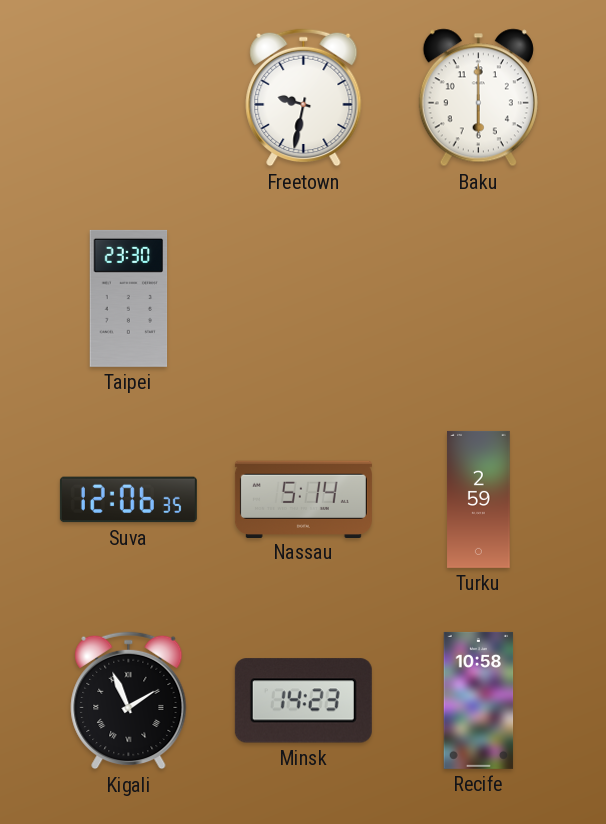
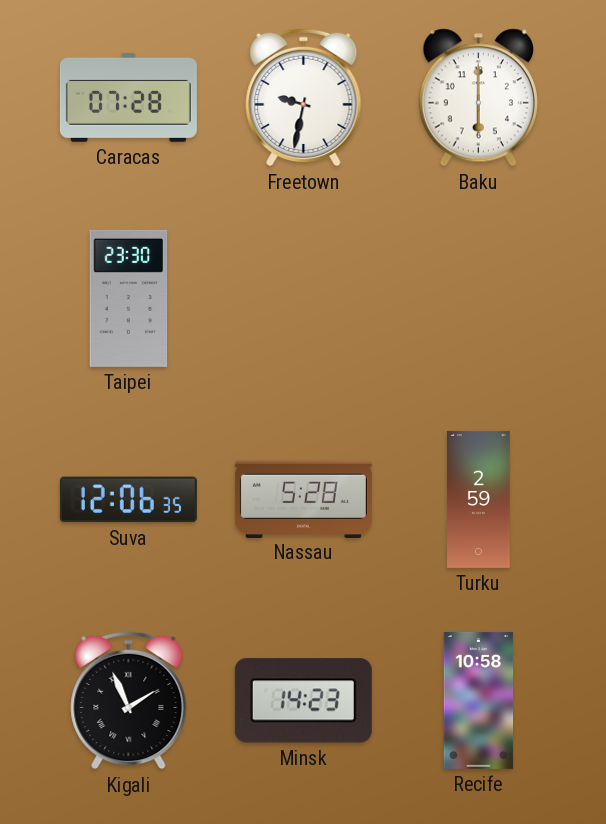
Caracas: none -> 07:28 (128, 97)
Nassau: 5:14 -> 5:28 (303, 499)
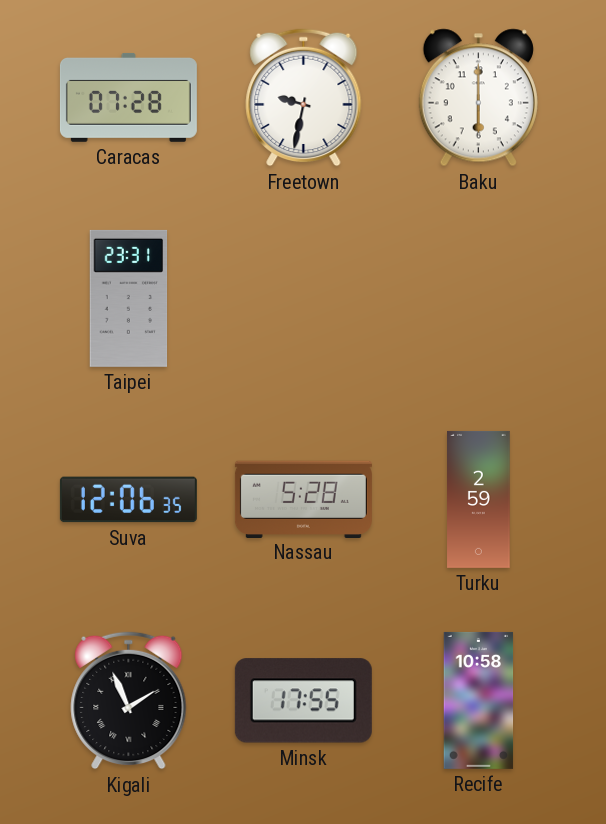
Taipei: 23:30 -> 23:31 (129, 298)
Minsk: 14:23 -> 17:55 (303, 701)
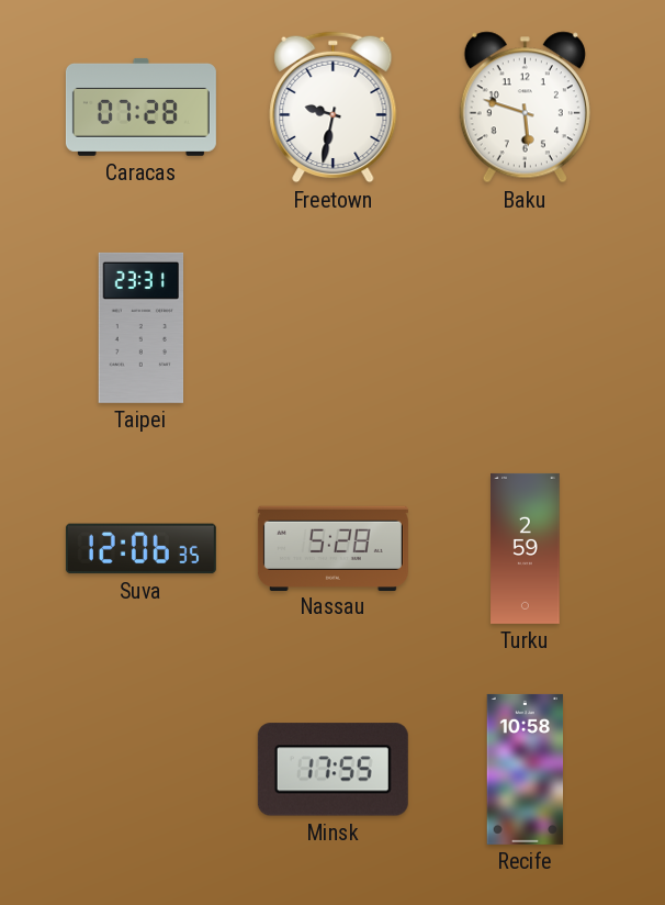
Baku: 6:00 -> 5:48 (525, 108)
Kigali: 1:56 -> none (129, 701)
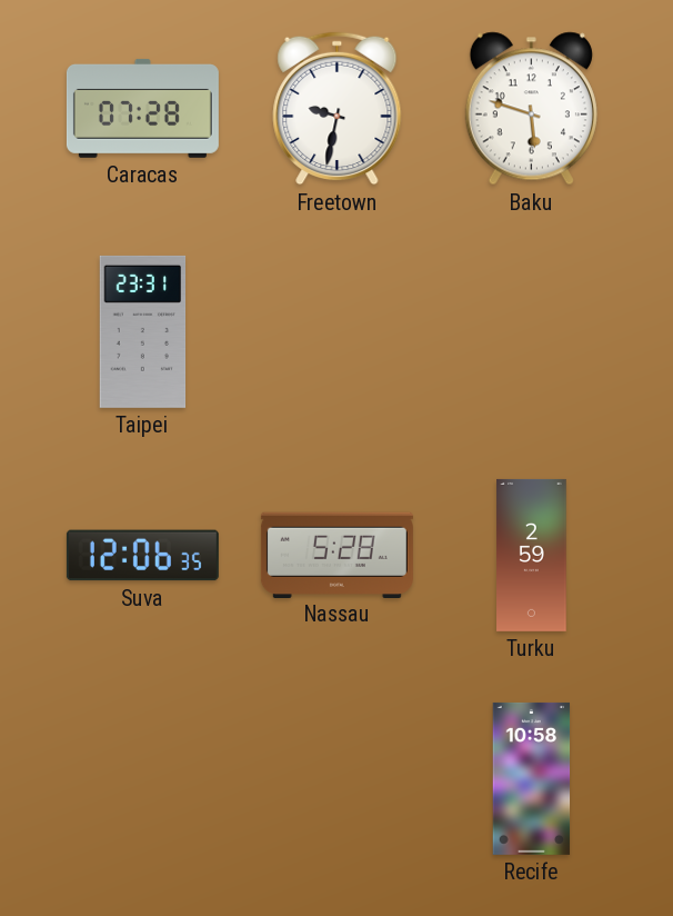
Minsk: 17:55 -> none (332, 770)
